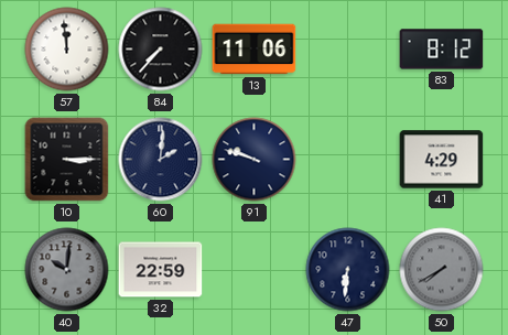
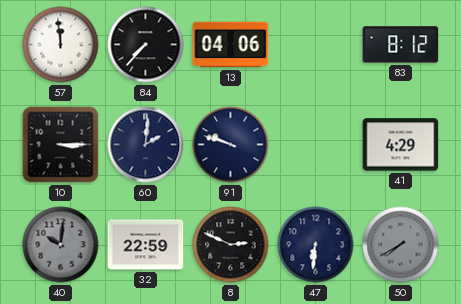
13: 11:06 -> 04:06 (231, 45)
8: none -> 2:49 (231, 245)
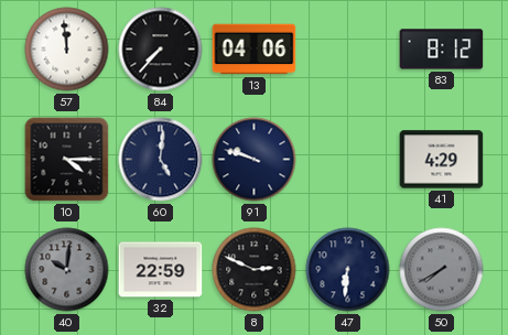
10: 3:15 -> 4:15 (67, 160)
60: 2:01 -> 5:01 (161, 160)
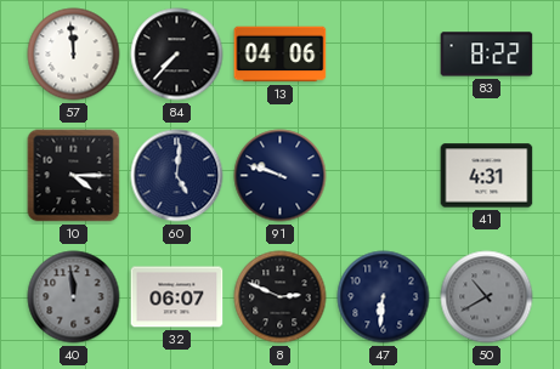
83: 8:12 -> 8:22 (487, 55)
41: 4:29 -> 4:31 (487, 176)
40: 10:01 -> 11:59 (74, 297)
32: 22:59 -> 06:07 (177, 297)
50: 7:40 -> 10:40 (487, 297)
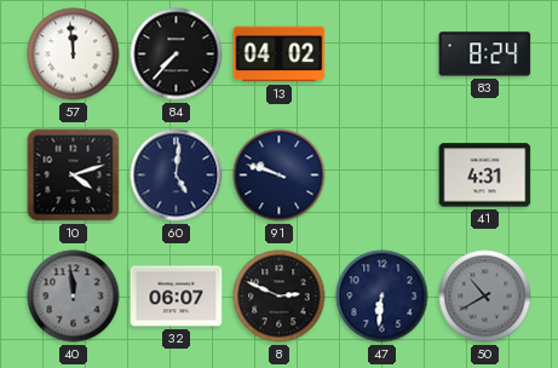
13: 04:06 -> 04:02 (280, 54)
83: 8:22 -> 8:24 (485, 54)
10: 4:15 -> 4:12 (74, 176)
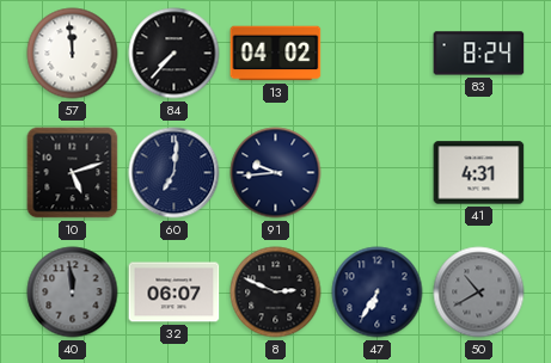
10: 4:12 -> 5:12 (73, 173)
60: 5:01 -> 7:01 (175, 173)
91: 9:48 -> 9:44 (276, 173)
47: 6:31 -> 6:35 (378, 293)
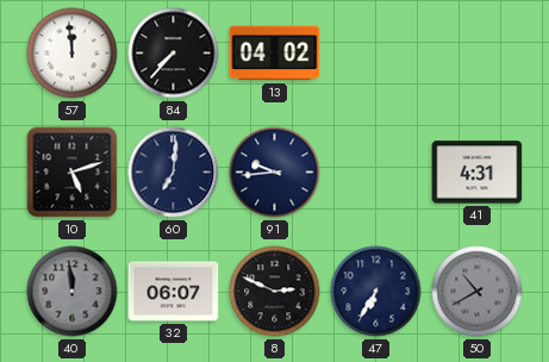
83: 8:24 -> none (479, 54)
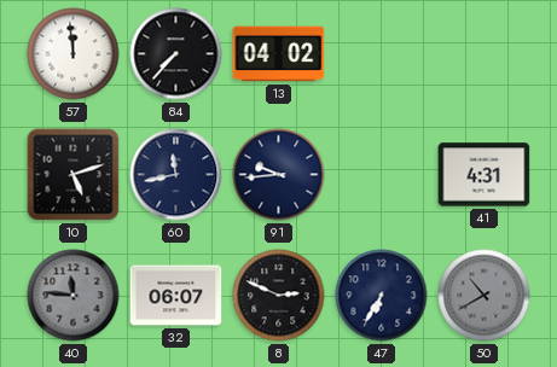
60: 7:01 -> 11:43 (176, 175)
40: 11:59 -> 11:46 (74, 296)
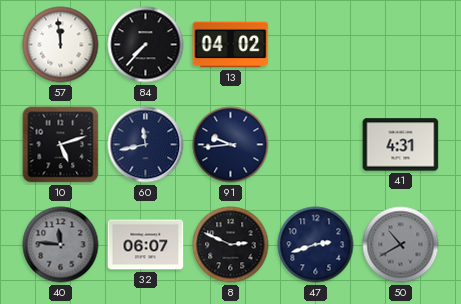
47: 6:35 -> 2:42 (316, 245)
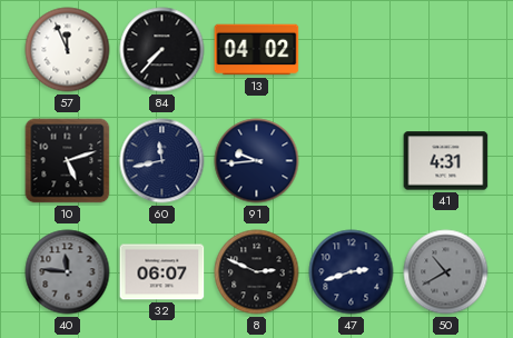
57: 11:59 -> 11:56 (68, 50)
